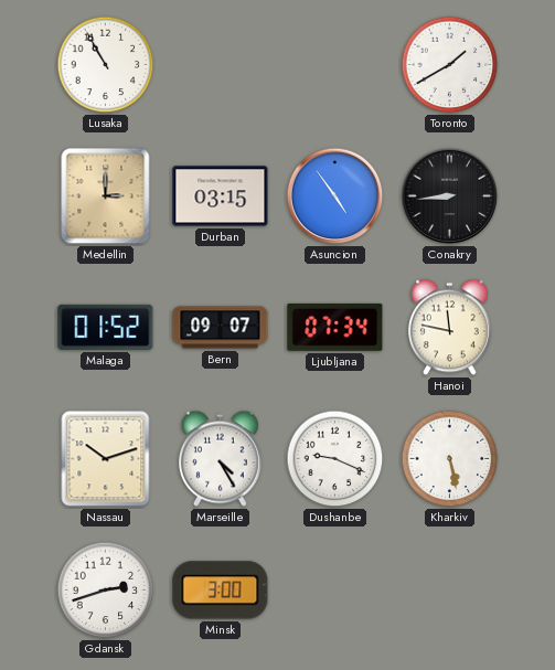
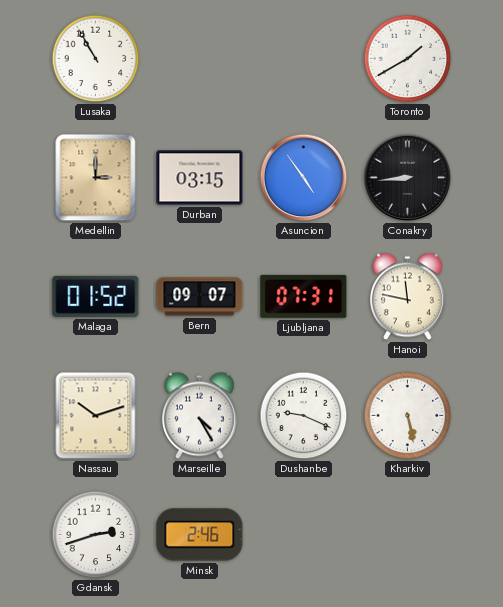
Ljubljana: 07:34 -> 07:31 (304, 296)
Minsk: 3:00 -> 2:46 (200, 535)
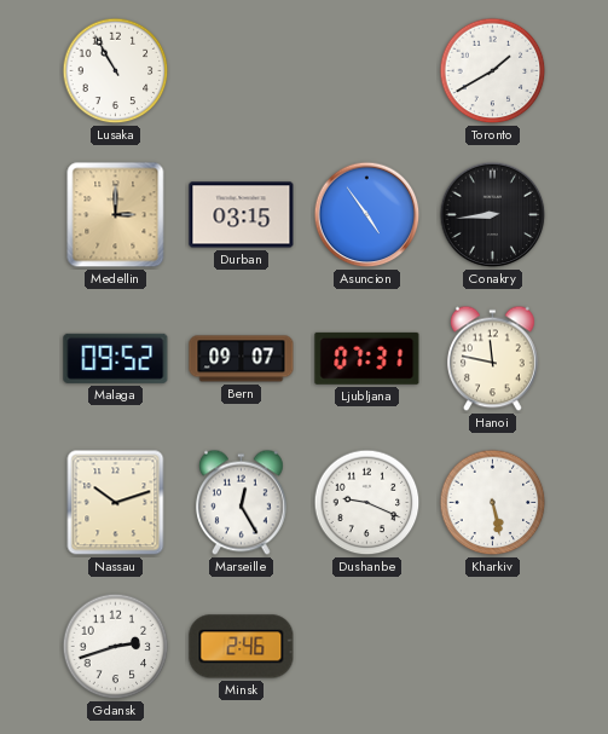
Malaga: 01:52 -> 09:52 (116, 358)
Marseille: 4:25 -> 12:25 (241, 503)
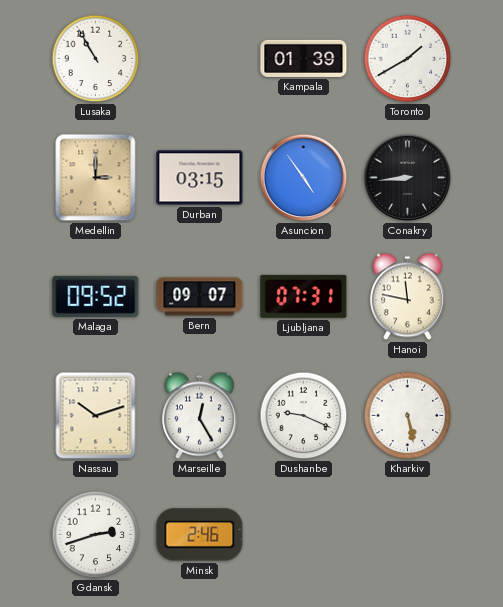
Kampala: none -> 01:39 (304, 58)
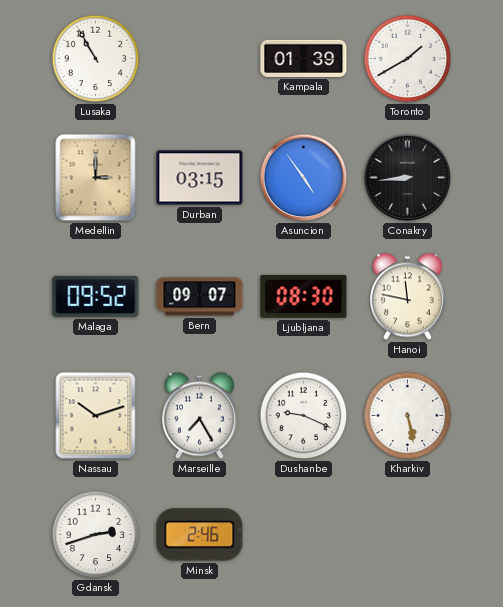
Ljubljana: 07:31 -> 08:30 (304, 296)
Marseille: 12:25 -> 7:25 (199, 416)
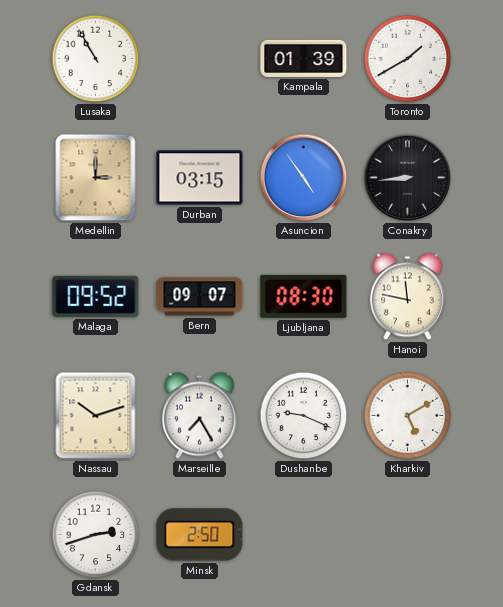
Kharkiv: 5:28 -> 5:10 (408, 416)
Minsk: 2:46 -> 2:50 (200, 535)
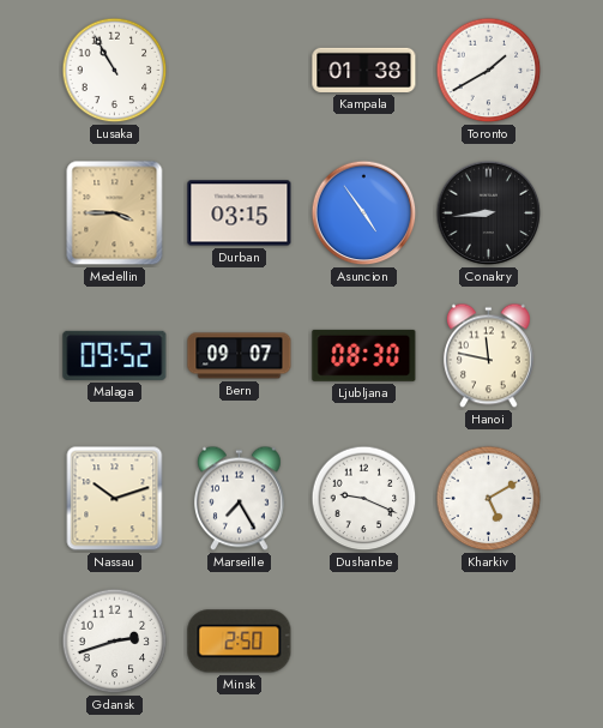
Kampala: 01:39 -> 01:38 (364, 70)
Medellin: 3:00 -> 3:45 (115, 213)
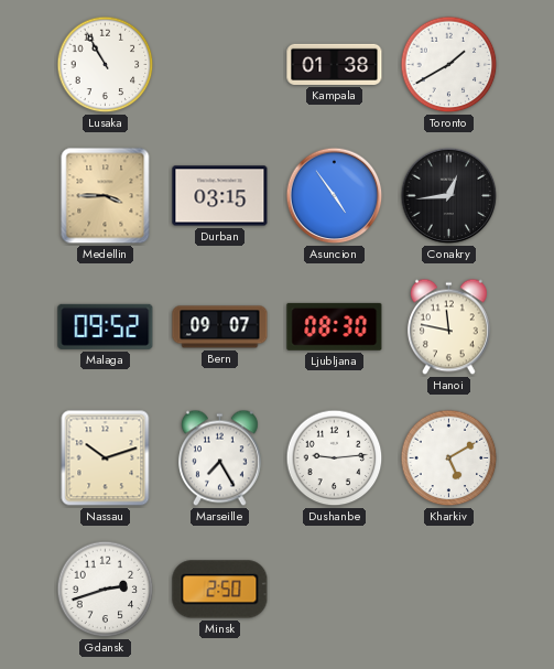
Conakry: 8:44 -> 12:44 (449, 196)
Dushanbe: 9:19 -> 9:14 (335, 458)
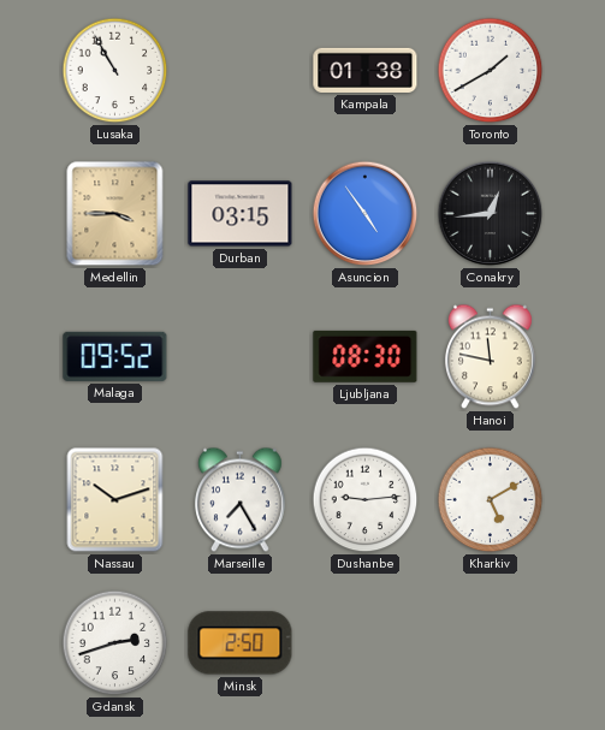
Bern: 09:07 -> none (220, 327)
